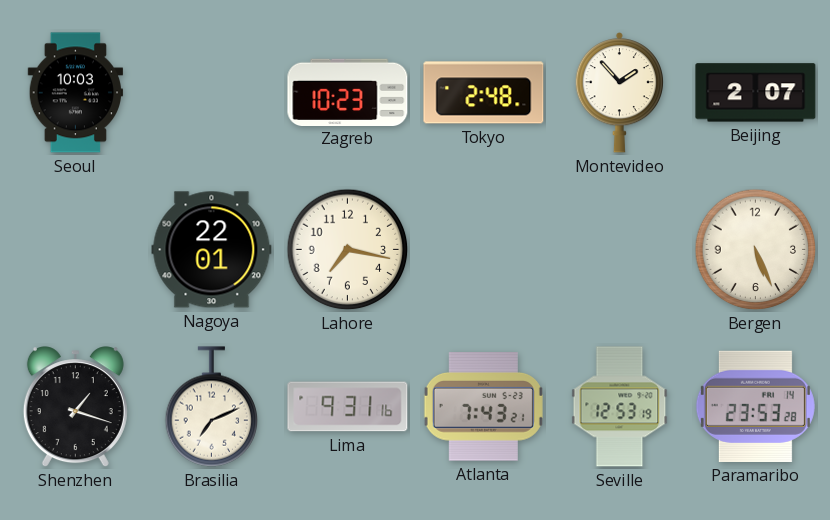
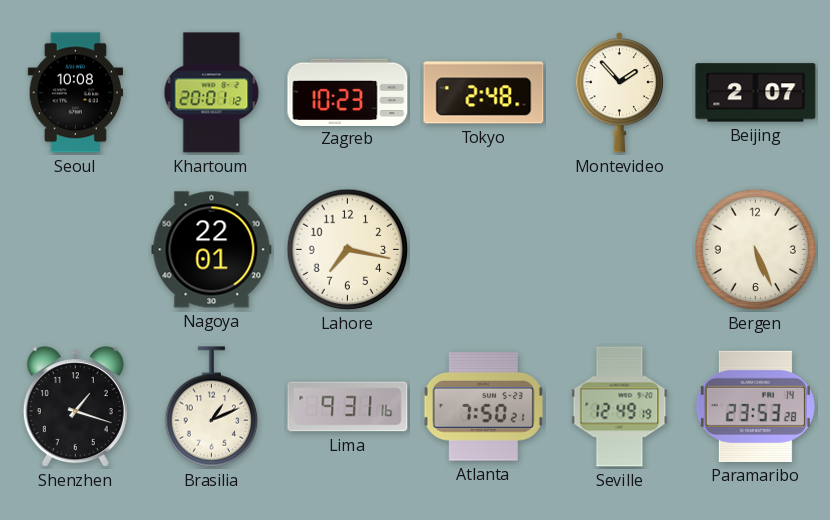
Seoul: 10:03 -> 10:08 (76, 93)
Khartoum: none -> 20:01 (212, 93)
Brasilia: 7:11 -> 1:11 (212, 407)
Atlanta: 7:43 -> 7:50 (483, 407)
Seville: 12:53 -> 12:49 (620, 407)
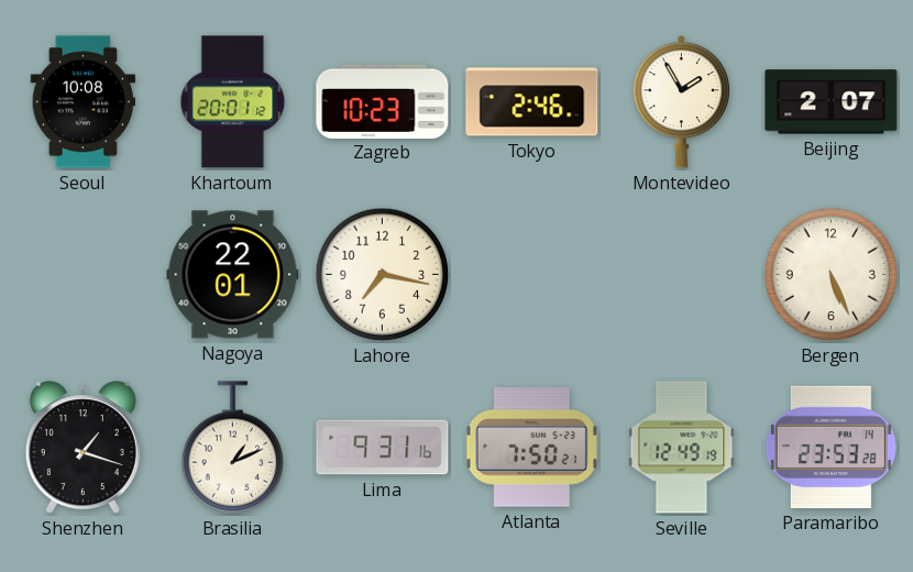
Tokyo: 2:48 -> 2:46 (532, 102)
Montevideo: 1:53 -> 1:55 (681, 102)
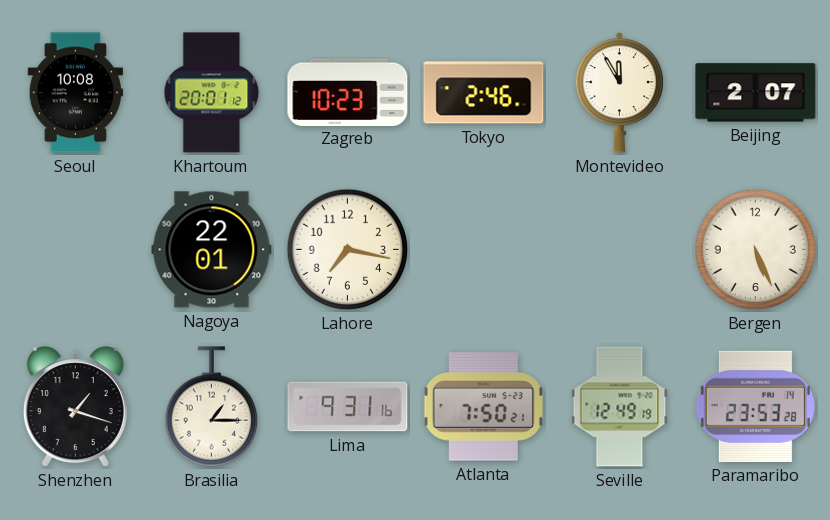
Montevideo: 1:55 -> 11:55 (619, 93)
Brasilia: 1:11 -> 1:15 (212, 407)
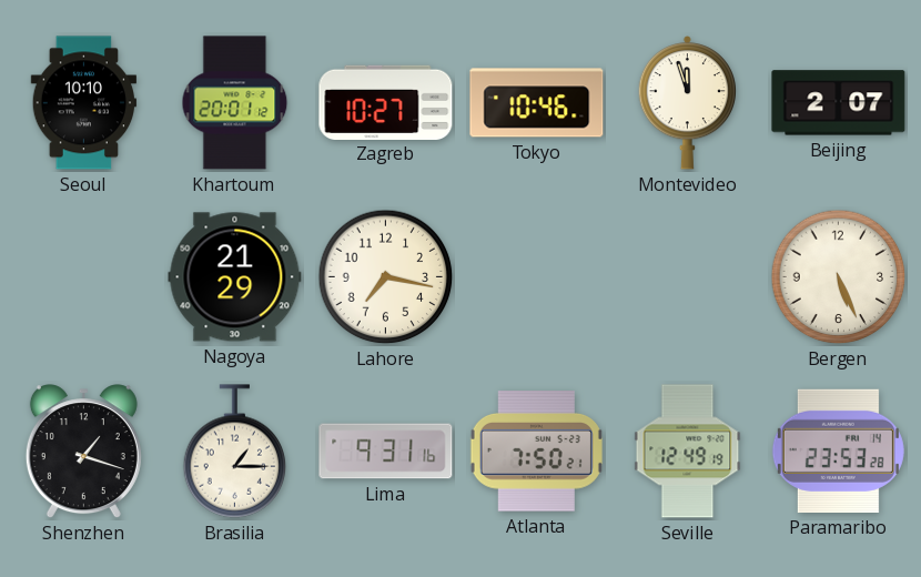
Seoul: 10:08 -> 10:10 (84, 103)
Zagreb: 10:23 -> 10:27 (386, 102)
Tokyo: 2:46 -> 10:46 (537, 103)
Montevideo: 11:55 -> 11:57 (687, 103)
Nagoya: 22:01 -> 21:29 (235, 277)
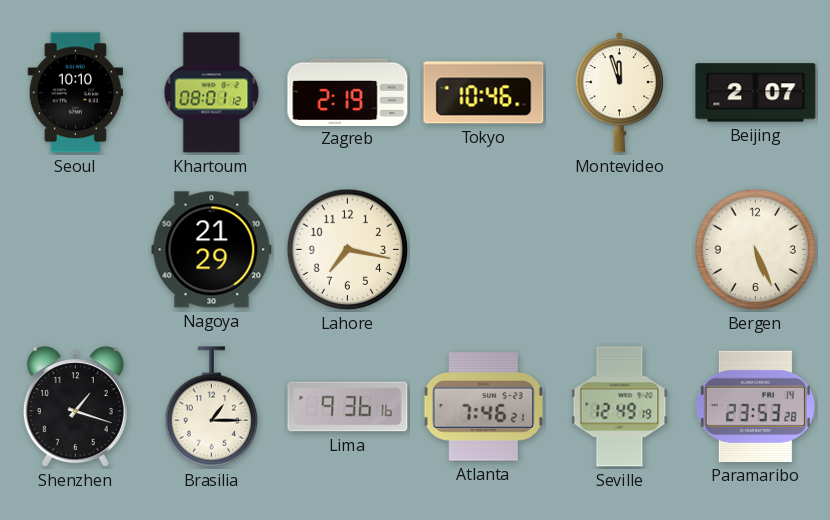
Khartoum: 20:01 -> 08:01 (212, 93)
Zagreb: 10:27 -> 2:19 (348, 92)
Lima: 9:31 -> 9:36 (348, 407)
Atlanta: 7:50 -> 7:46 (483, 407)
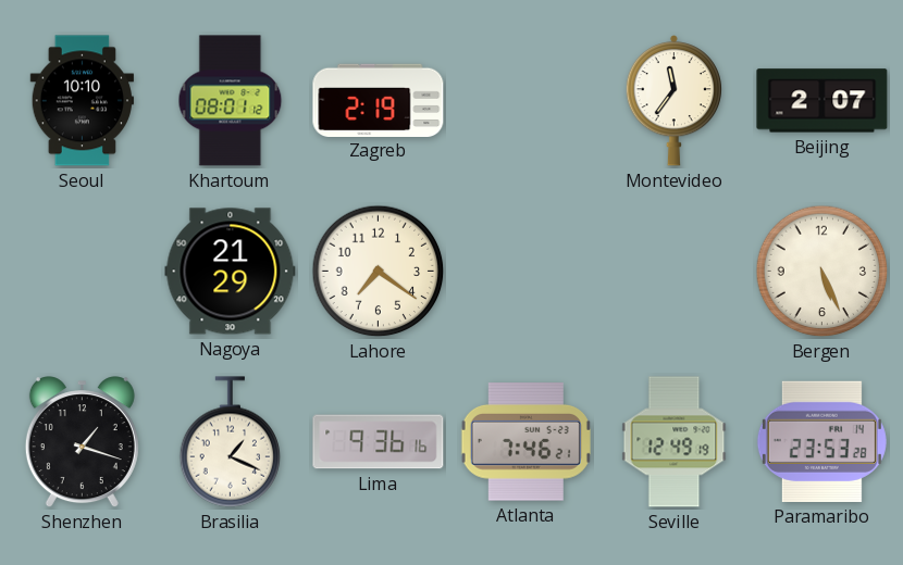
Tokyo: 10:46 -> none (484, 93)
Montevideo: 11:57 -> 11:36 (673, 101)
Lahore: 7:17 -> 7:21 (379, 272)
Brasilia: 1:15 -> 1:19 (231, 442)
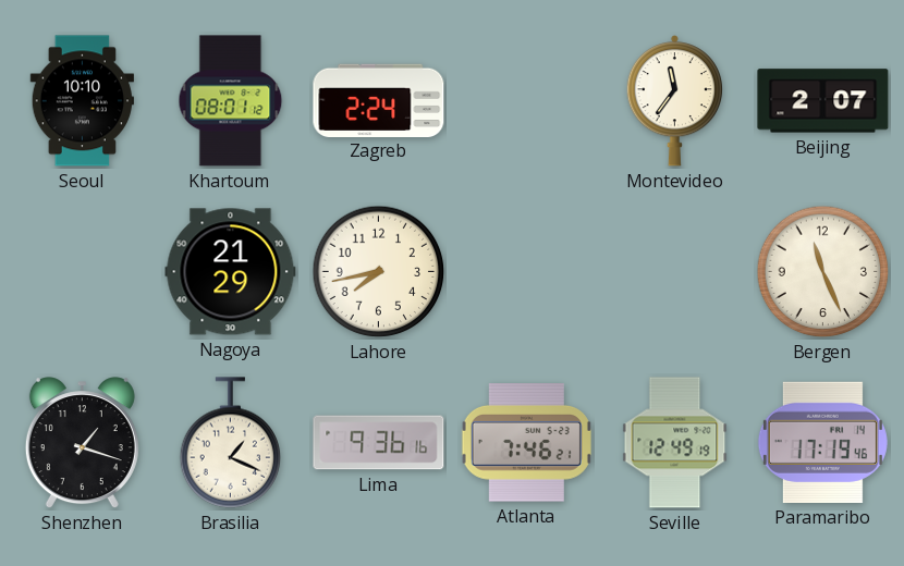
Zagreb: 2:19 -> 2:24 (379, 100)
Lahore: 7:21 -> 7:43 (379, 272)
Bergen: 5:26 -> 11:26 (823, 272)
Paramaribo: 23:53 -> 17:19 (822, 442)
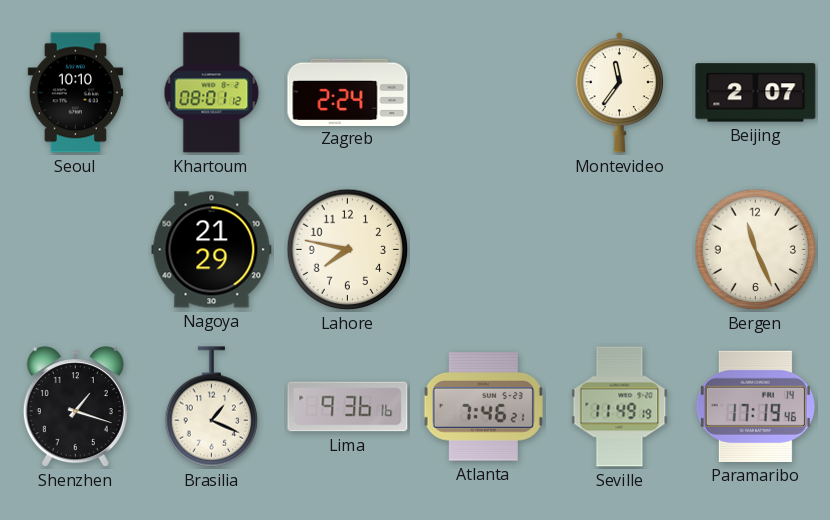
Lahore: 7:43 -> 7:47 (348, 250)
Seville: 12:49 -> 11:49 (620, 407)
